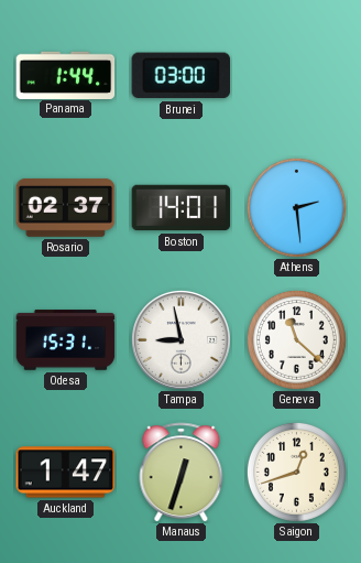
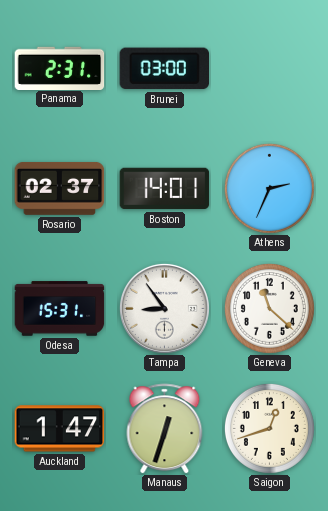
Panama: 1:44 -> 2:31 (60, 68)
Athens: 2:29 -> 2:34 (269, 188)
Tampa: 8:58 -> 8:54 (164, 308)
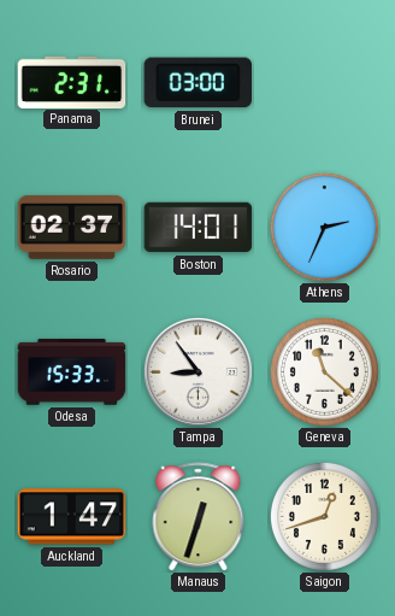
Odesa: 15:31 -> 15:33 (72, 372)
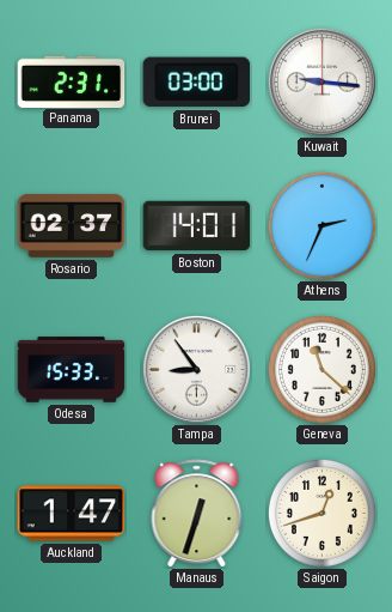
Kuwait: none -> 9:16 (321, 81)
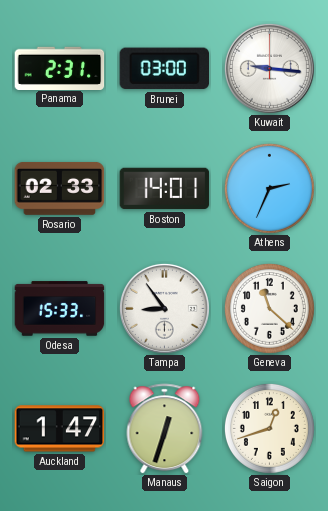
Rosario: 02:37 -> 02:33 (60, 188)
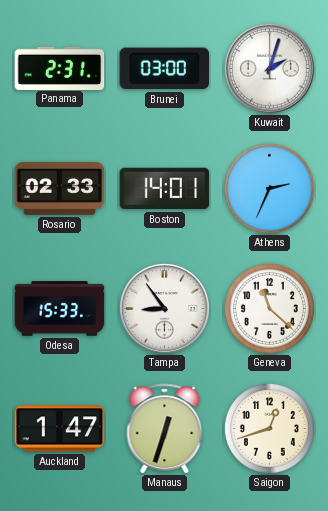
Kuwait: 9:16 -> 2:03 (269, 68)
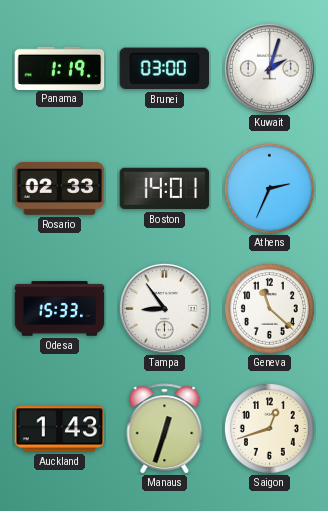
Panama: 2:31 -> 1:19 (60, 68)
Auckland: 1:47 -> 1:43 (60, 429)
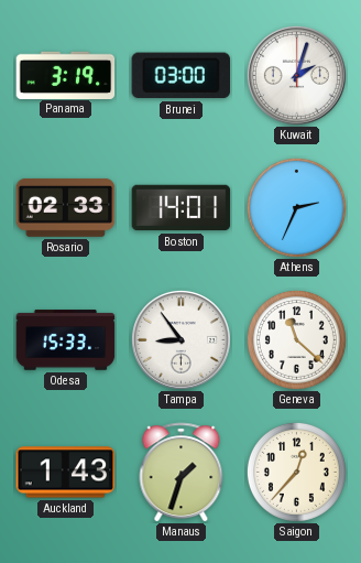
Panama: 1:19 -> 3:19 (66, 75)
Manaus: 12:33 -> 1:33 (182, 473)
Saigon: 12:42 -> 12:37 (296, 472)
